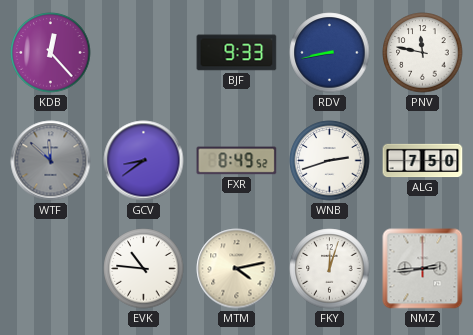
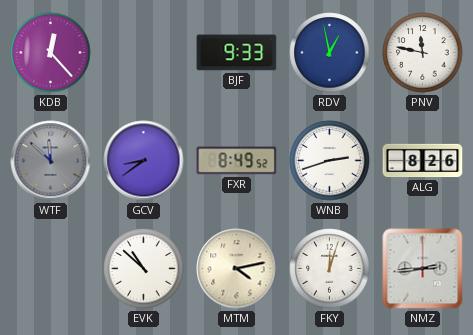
RDV: 8:43 -> 12:58 (330, 53)
ALG: 7:50 -> 8:26 (423, 161)
EVK: 10:46 -> 10:52 (144, 269)
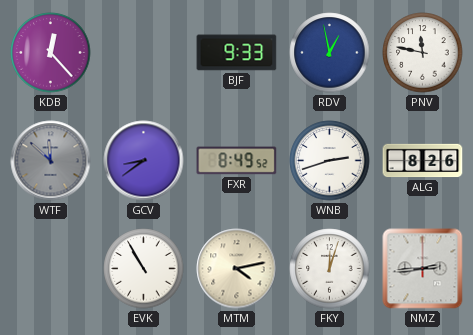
EVK: 10:52 -> 10:55 (144, 269)
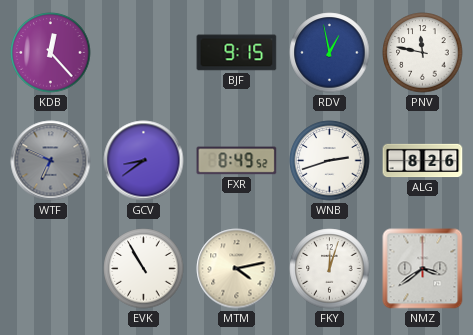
BJF: 9:33 -> 9:15 (237, 53)
WTF: 11:52 -> 6:49 (51, 161)
NMZ: 2:44 -> 3:39 (423, 269)
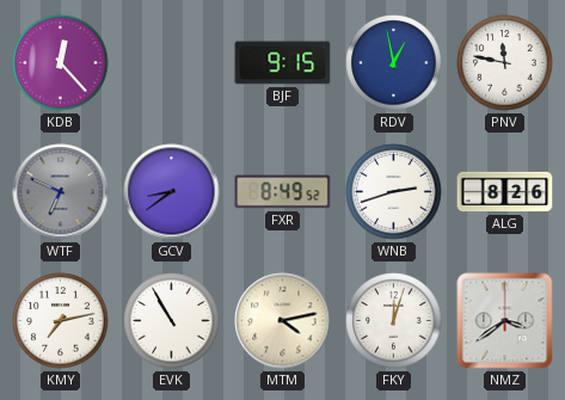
KMY: none -> 7:13 (61, 321)
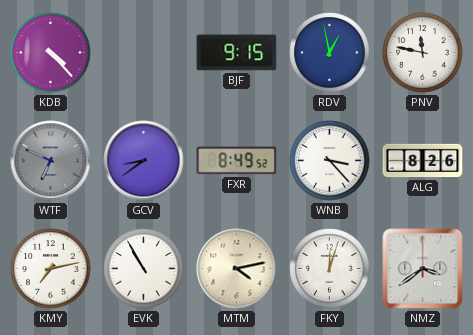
KDB: 12:23 -> 4:23 (51, 53)
WNB: 2:42 -> 3:23 (330, 161)
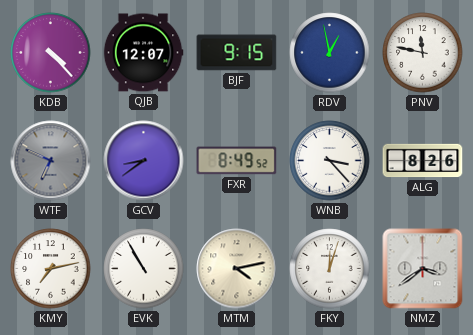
QJB: none -> 12:07 (143, 53)
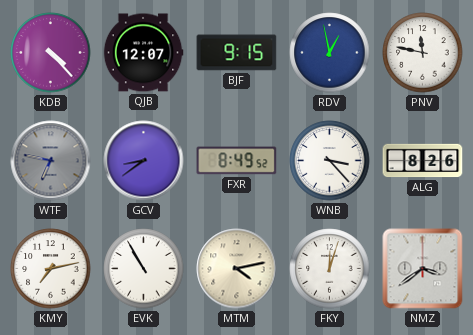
WTF: 6:49 -> 6:47 (51, 161)
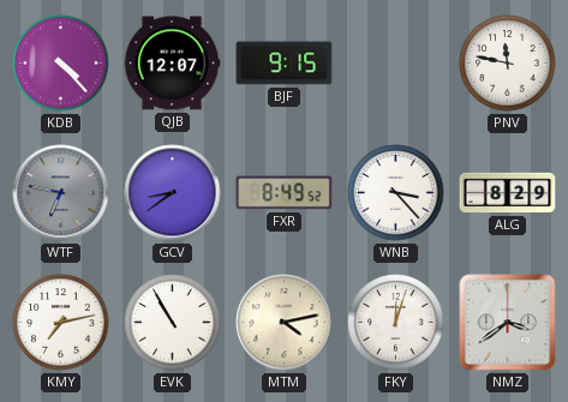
RDV: 12:58 -> none (330, 53)
ALG: 8:26 -> 8:29 (508, 193)
